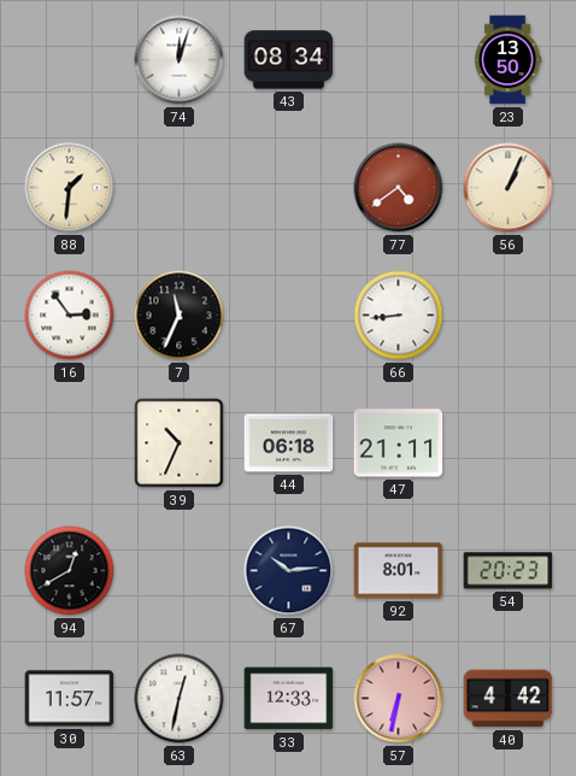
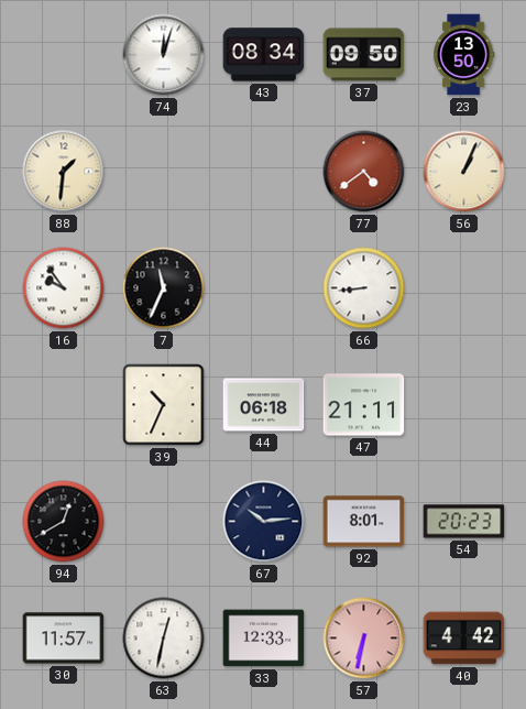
37: none -> 09:50 (364, 55)
16: 2:54 -> 9:54 (64, 288)
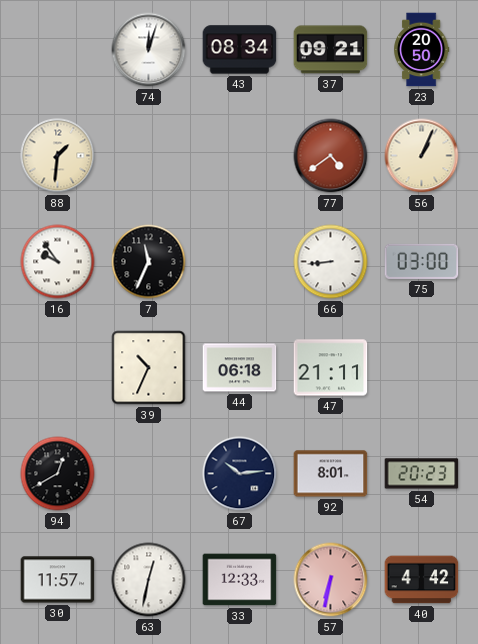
37: 09:50 -> 09:21 (331, 50)
23: 13:50 -> 20:50 (422, 50)
75: none -> 03:00 (422, 261)
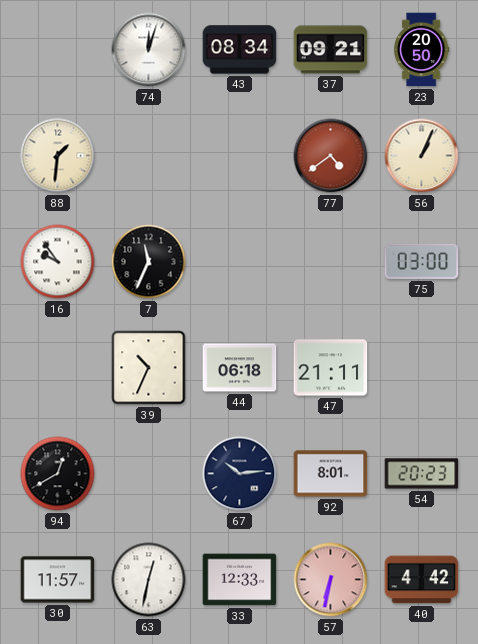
66: 8:44 -> none (331, 262)
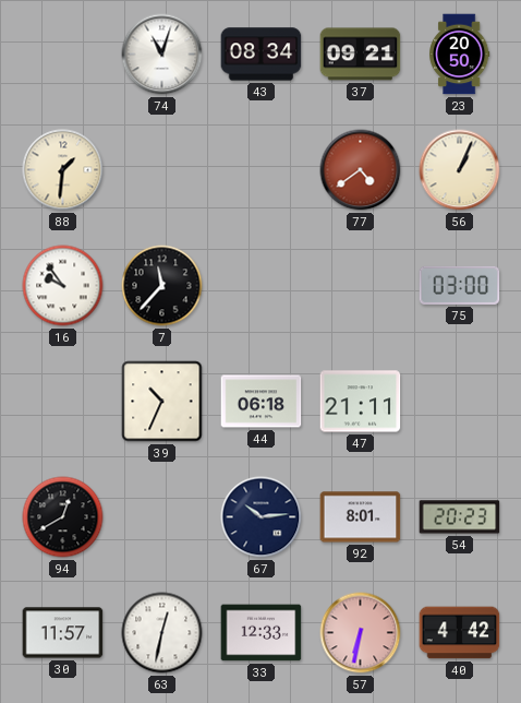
74: 12:03 -> 11:03 (162, 55)
7: 11:34 -> 11:37 (162, 286)
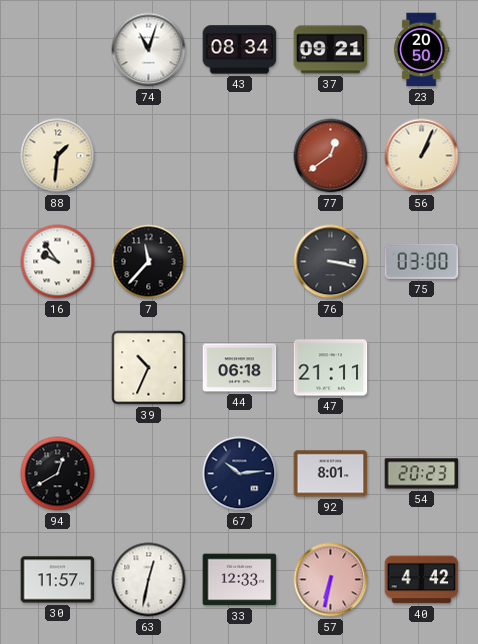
77: 4:39 -> 12:39 (331, 156)
76: none -> 3:17 (331, 262)
